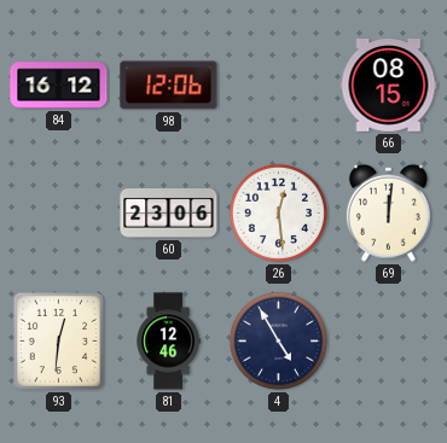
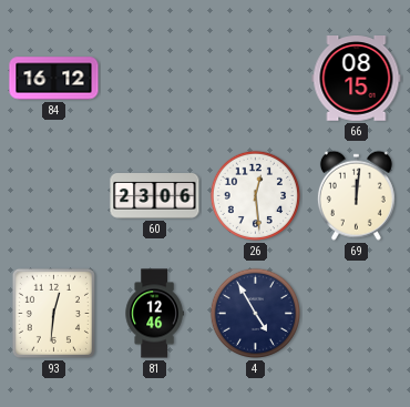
98: 12:06 -> none (169, 86)
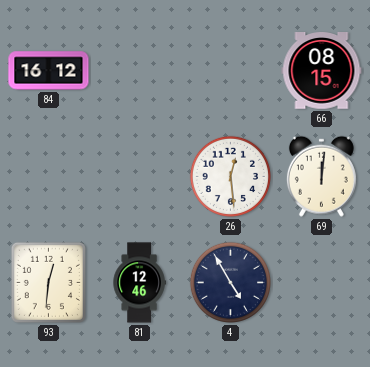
60: 23:06 -> none (155, 196)
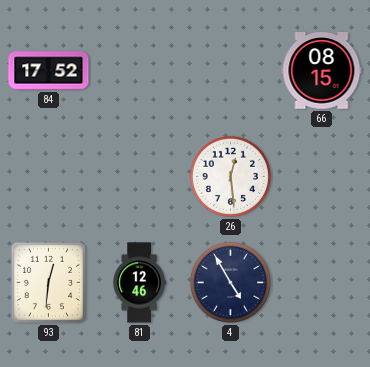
84: 16:12 -> 17:52 (49, 71)
69: 12:01 -> none (321, 176)
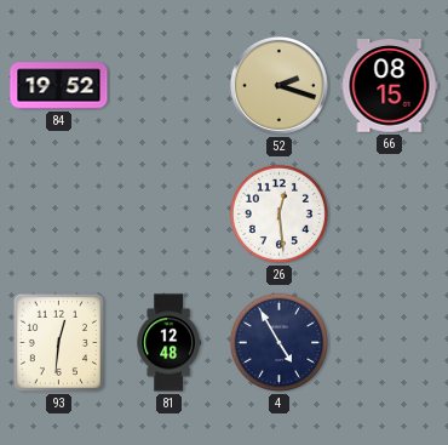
84: 17:52 -> 19:52 (59, 86)
52: none -> 2:18 (278, 85)
81: 12:46 -> 12:48 (168, 343)
